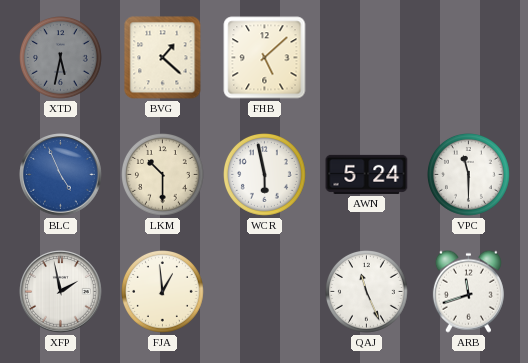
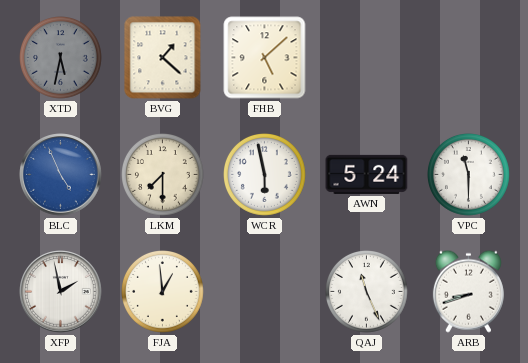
LKM: 10:30 -> 7:30 (163, 175)
ARB: 11:42 -> 8:42 (468, 291)
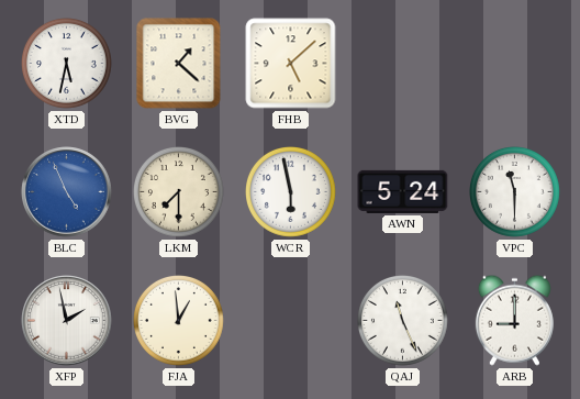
XTD dial: grey -> white (67, 64)
ARB: 8:42 -> 9:00 (514, 320)
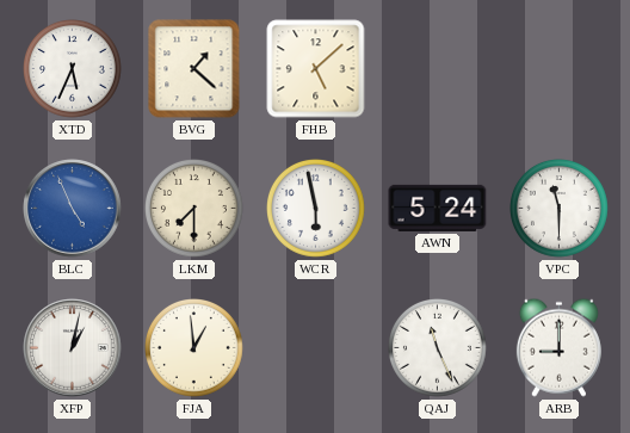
XTD: 5:32 -> 5:34 (73, 69)
XFP: 1:58 -> 1:02 (73, 348)
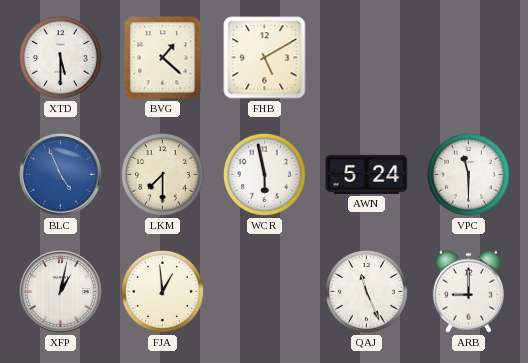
XTD: 5:34 -> 5:30 (61, 58)
FHB: 5:08 -> 5:10 (265, 58)
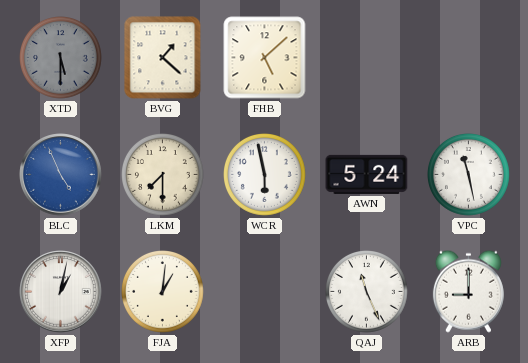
XTD dial: white -> grey (61, 58)
FHB: 5:10 -> 5:08 (265, 58)
VPC: 11:30 -> 11:28 (469, 175)
FJA: 12:59 -> 1:01 (163, 292)
